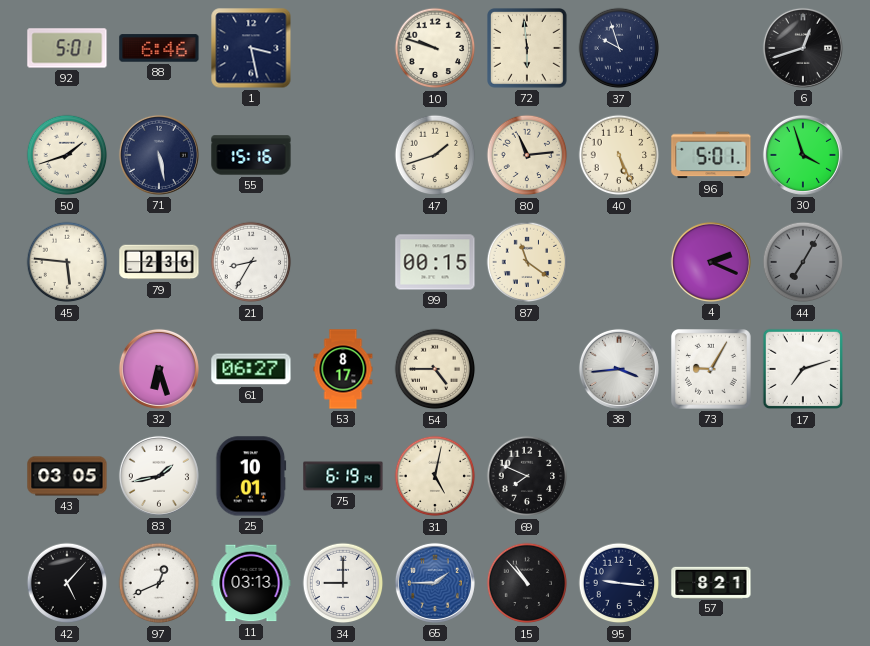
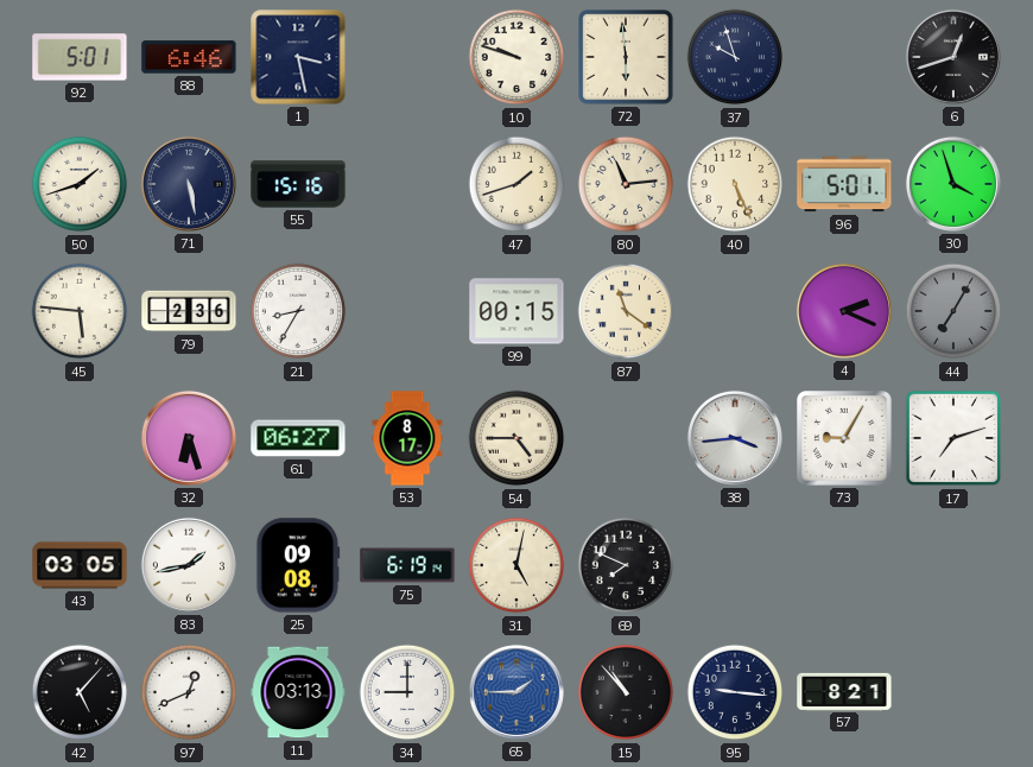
25: 10:01 -> 09:08 (298, 565)
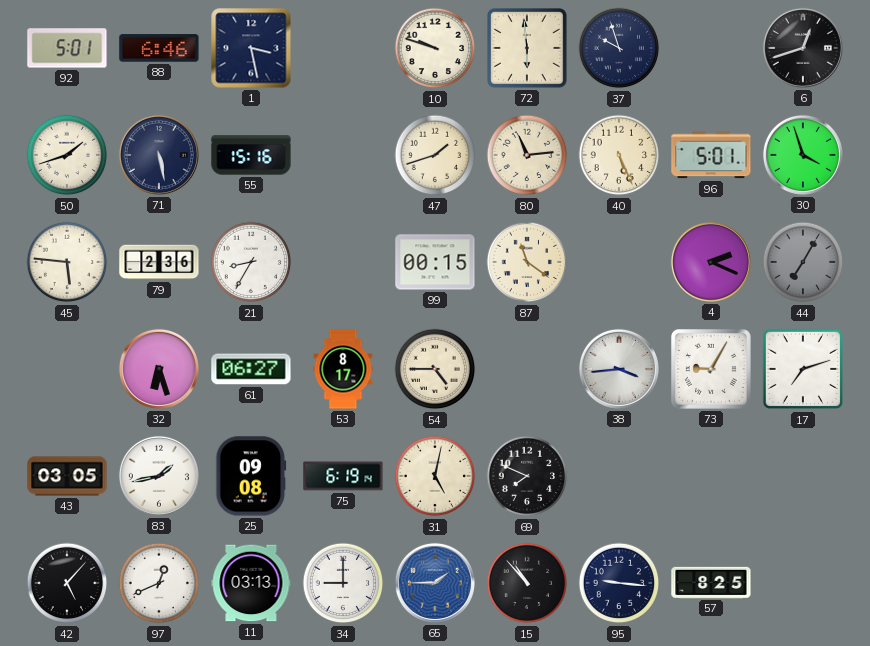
57: 8:21 -> 8:25 (711, 582)
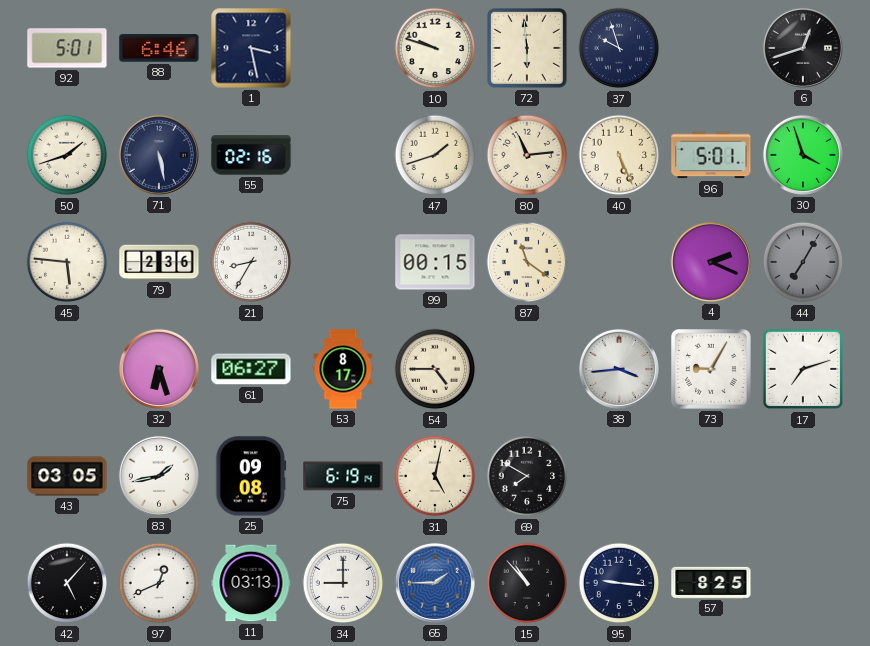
55: 15:16 -> 02:16 (251, 155)
69: 7:49 -> 7:50 (527, 476)
